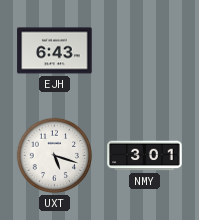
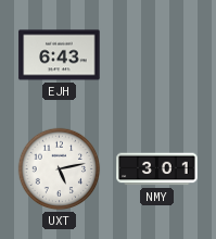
UXT: 5:18 -> 5:13 (60, 169)
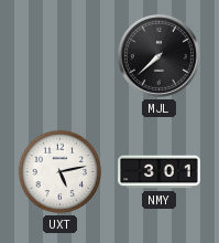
EJH: 6:43 -> none (60, 55)
MJL: none -> 7:38 (158, 55)
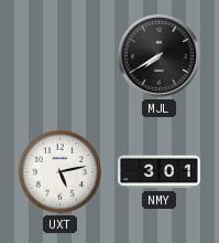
MJL: 7:38 -> 7:40 (158, 55)
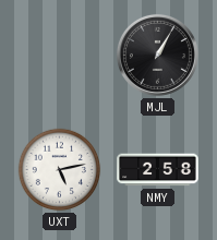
MJL: 7:40 -> 1:05 (157, 55)
NMY: 3:01 -> 2:58 (158, 170)
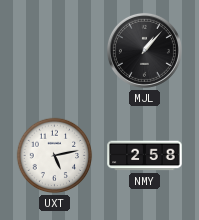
MJL: 1:05 -> 1:07 (144, 50)
